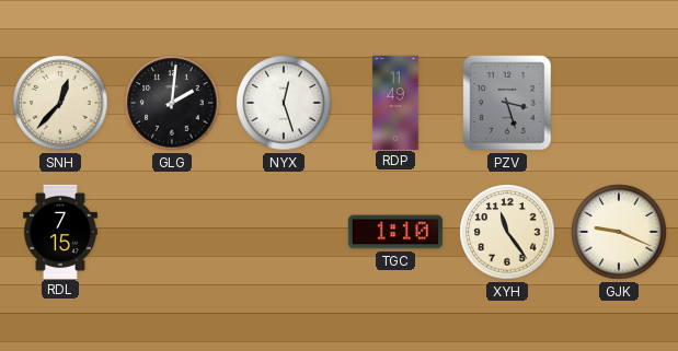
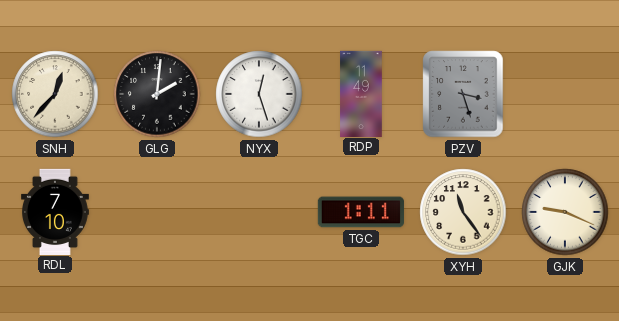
RDL: 7:15 -> 7:10 (56, 211)
TGC: 1:10 -> 1:11 (361, 212)
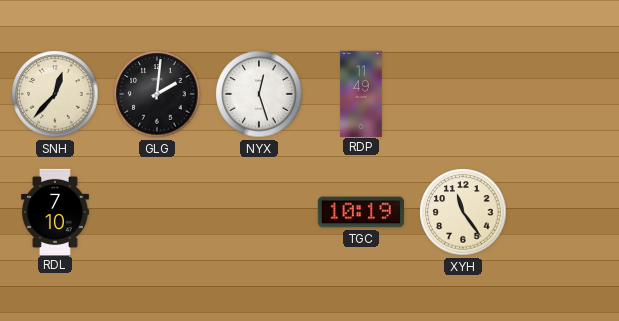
PZV: 3:27 -> none (463, 94)
TGC: 1:11 -> 10:19 (361, 212)
GJK: 9:19 -> none (565, 212)
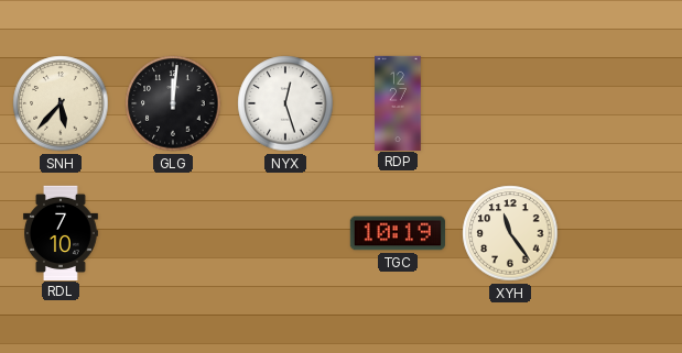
SNH: 12:37 -> 5:37 (61, 103)
GLG: 2:01 -> 12:01 (173, 103)
RDP: 11:49 -> 12:27 (398, 102)
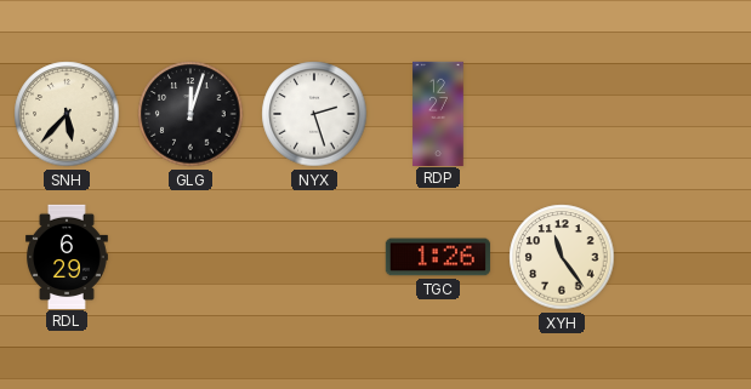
GLG: 12:01 -> 12:03 (190, 114)
NYX: 12:27 -> 2:27 (314, 114)
RDL: 7:10 -> 6:29 (68, 256)
TGC: 10:19 -> 1:26 (438, 257)
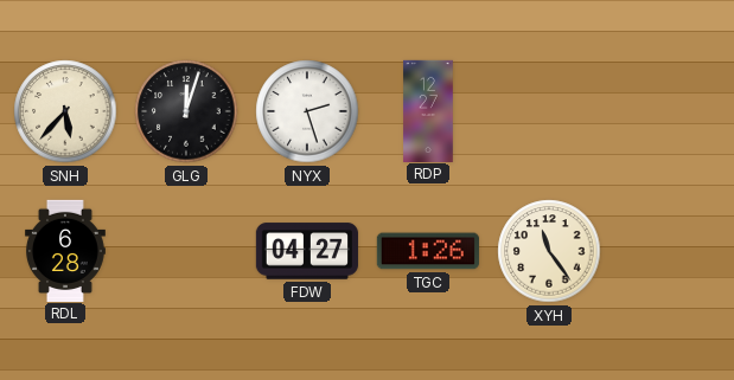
RDL: 6:29 -> 6:28 (66, 250)
FDW: none -> 04:27 (307, 251)
